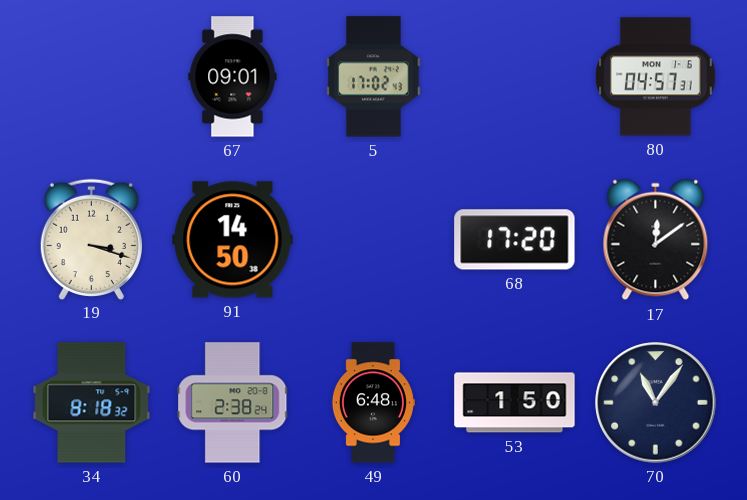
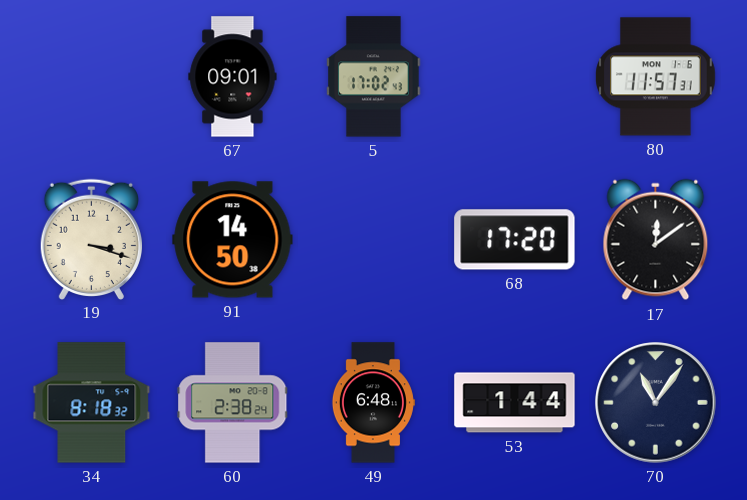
80: 04:57 -> 11:57 (656, 77)
53: 1:50 -> 1:44 (515, 403)
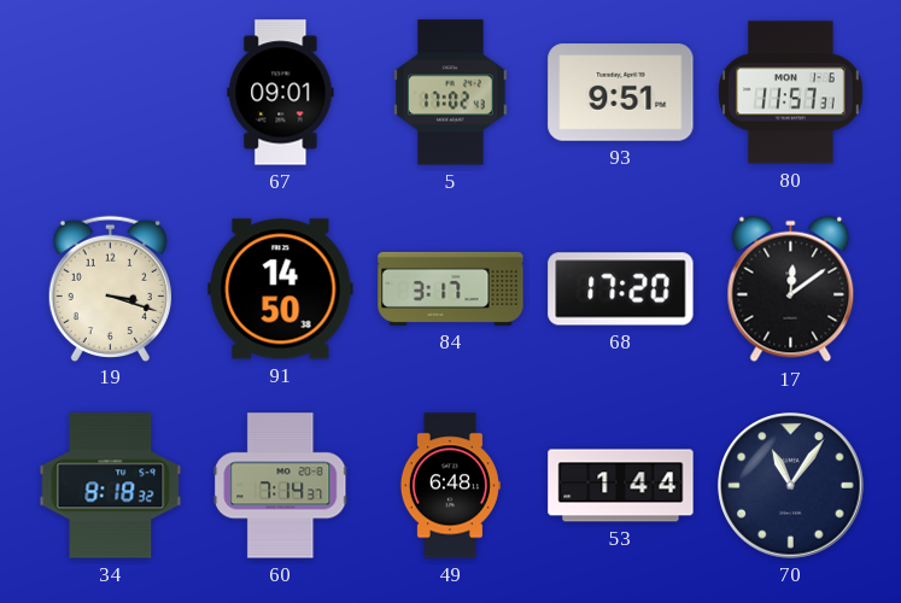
93: none -> 9:51 (621, 93)
84: none -> 3:17 (451, 288)
60: 2:38 -> 7:14 (281, 486)
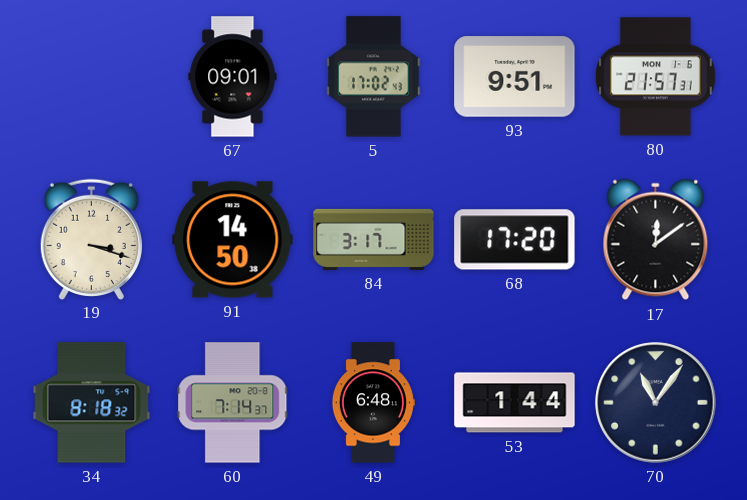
80: 11:57 -> 21:57 (656, 77)
